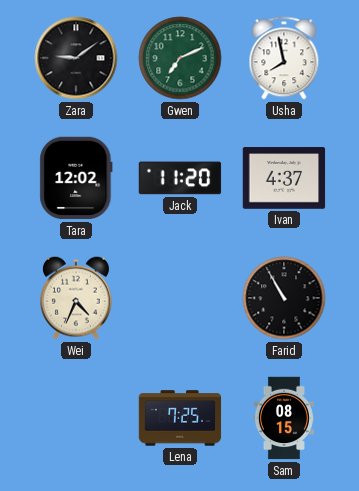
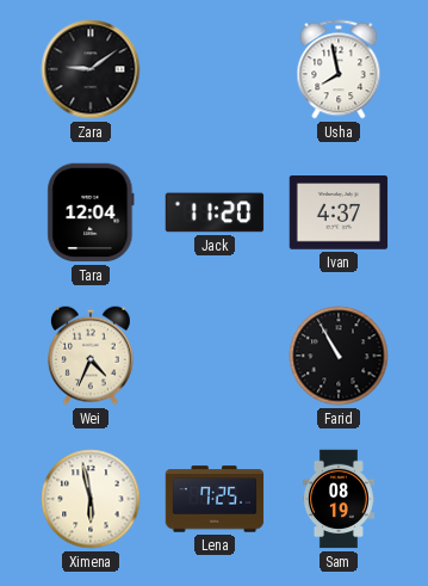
Gwen: 7:11 -> none (180, 58)
Tara: 12:02 -> 12:04 (91, 212)
Ximena: none -> 5:58 (91, 499)
Sam: 08:15 -> 08:19 (339, 499)
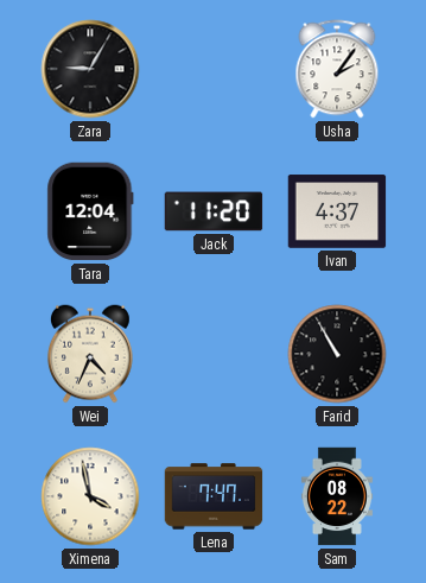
Zara: 9:09 -> 9:05 (90, 69)
Usha: 7:58 -> 2:06 (337, 69)
Ximena: 5:58 -> 3:58 (90, 496)
Lena: 7:25 -> 7:47 (214, 496)
Sam: 08:19 -> 08:22 (337, 496)
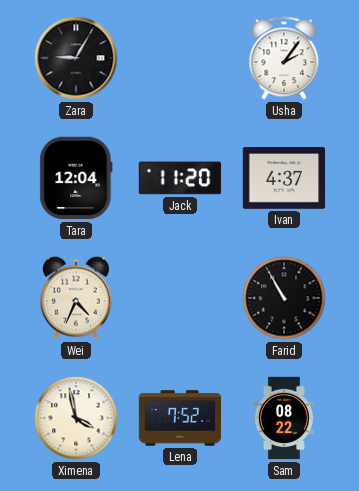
Lena: 7:47 -> 7:52 (180, 418)
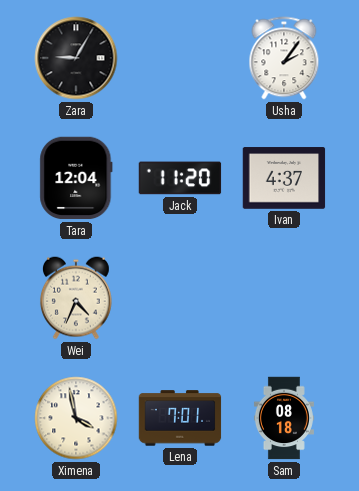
Farid: 10:55 -> none (284, 298)
Lena: 7:52 -> 7:01 (180, 418)
Sam: 08:22 -> 08:18 (284, 418)
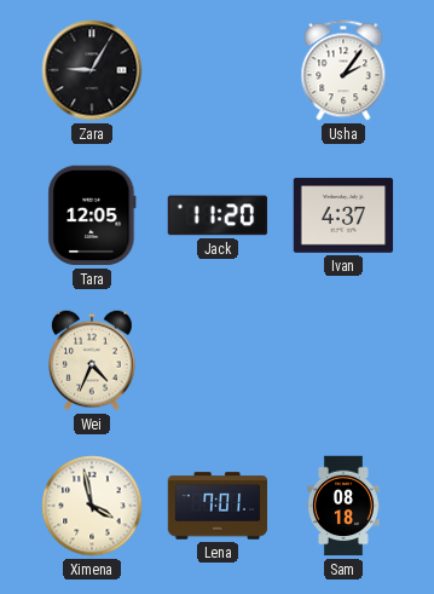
Tara: 12:04 -> 12:05 (92, 215)
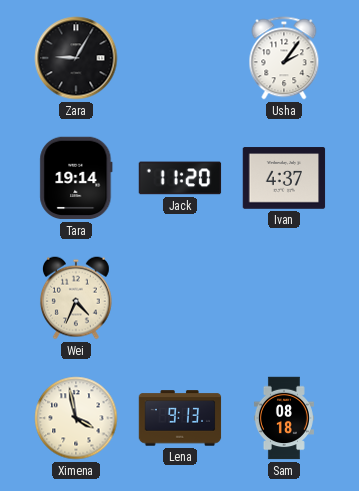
Tara: 12:05 -> 19:14 (76, 178)
Lena: 7:01 -> 9:13 (180, 418)
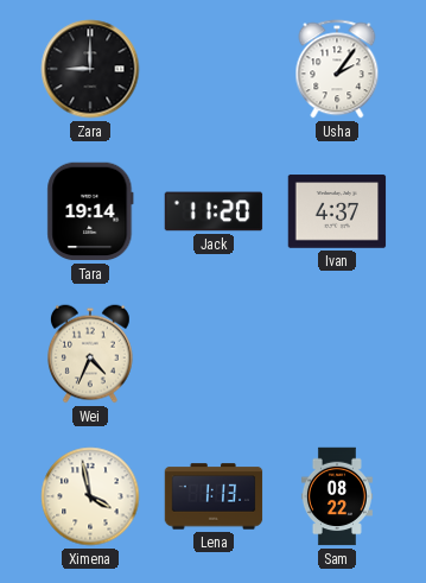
Zara: 9:05 -> 9:00 (90, 69)
Lena: 9:13 -> 1:13 (214, 496)
Sam: 08:18 -> 08:22 (337, 496)
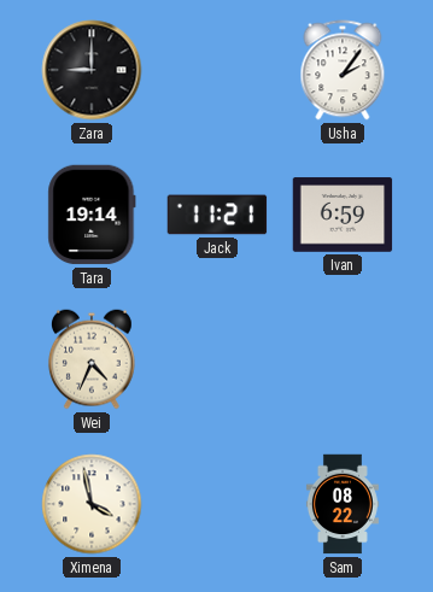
Jack: 11:20 -> 11:21 (217, 215)
Ivan: 4:37 -> 6:59 (343, 215)
Lena: 1:13 -> none (214, 496)
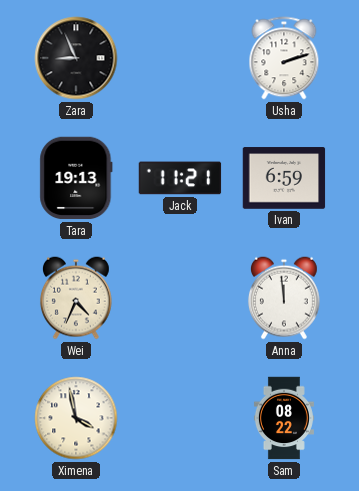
Zara: 9:00 -> 8:56 (76, 58)
Usha: 2:06 -> 2:12 (284, 58)
Tara: 19:14 -> 19:13 (76, 178)
Anna: none -> 11:59 (284, 298)
